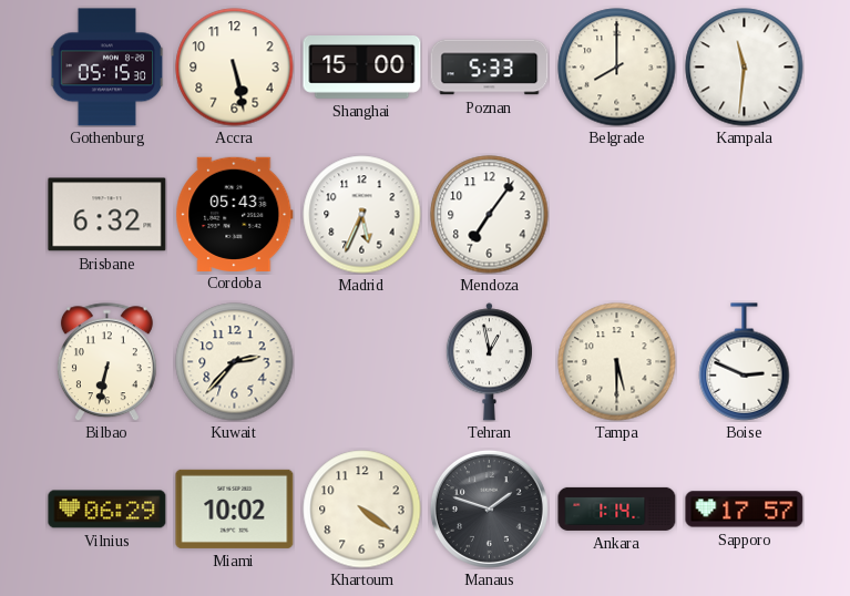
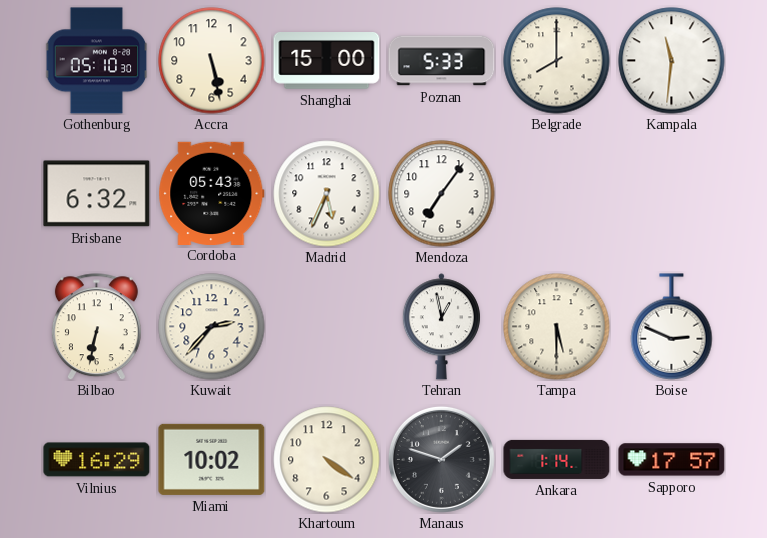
Gothenburg: 05:15 -> 05:10 (97, 61)
Vilnius: 06:29 -> 16:29 (97, 460)
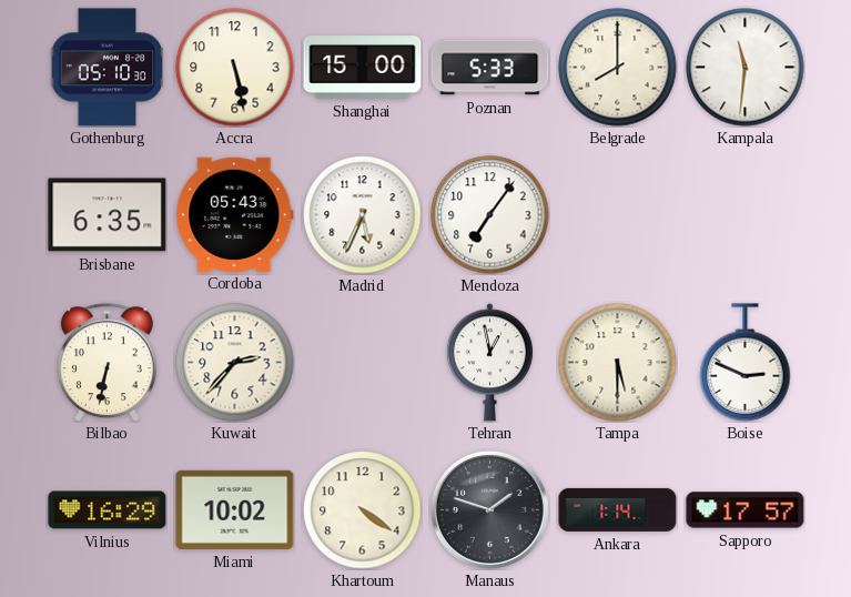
Brisbane: 6:32 -> 6:35 (108, 215)
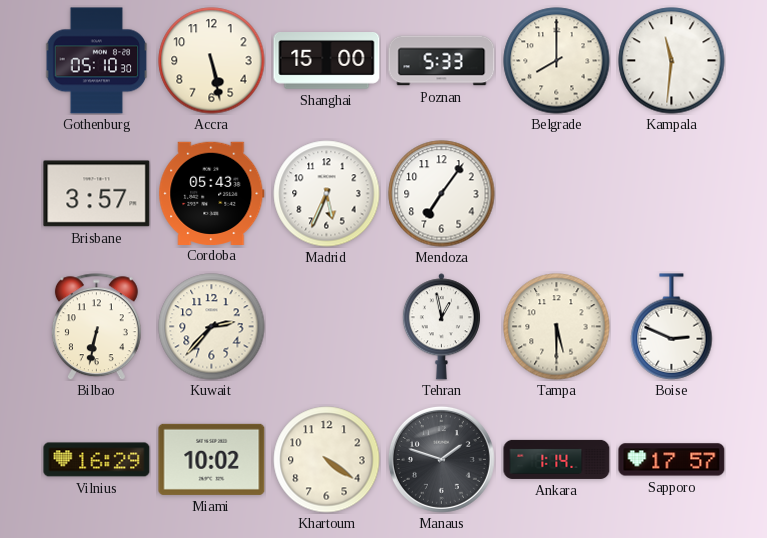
Brisbane: 6:35 -> 3:57 (97, 194)
